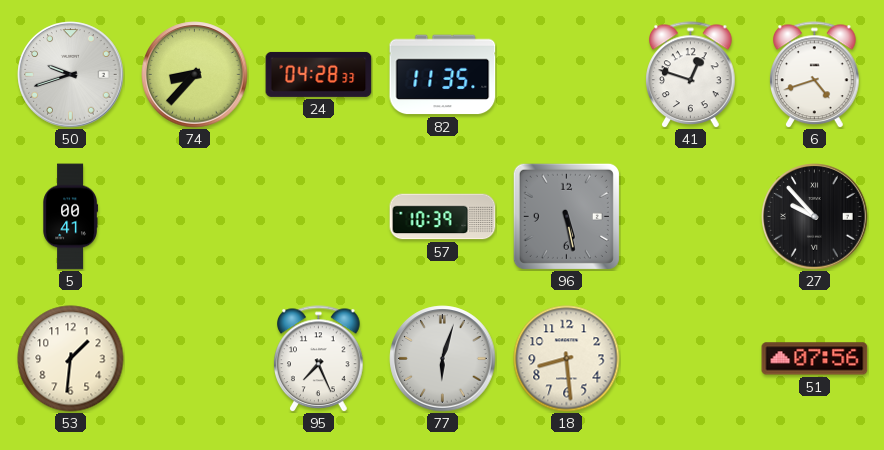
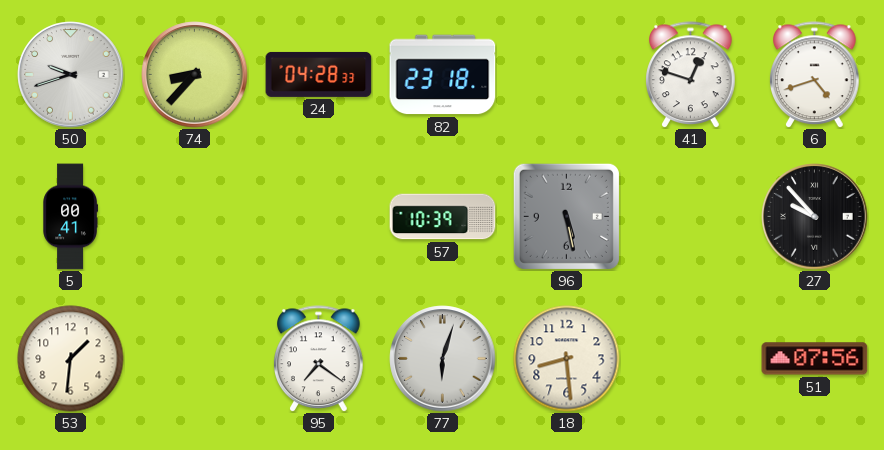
82: 11:35 -> 23:18 (443, 75)
95: 7:26 -> 7:21 (319, 359)
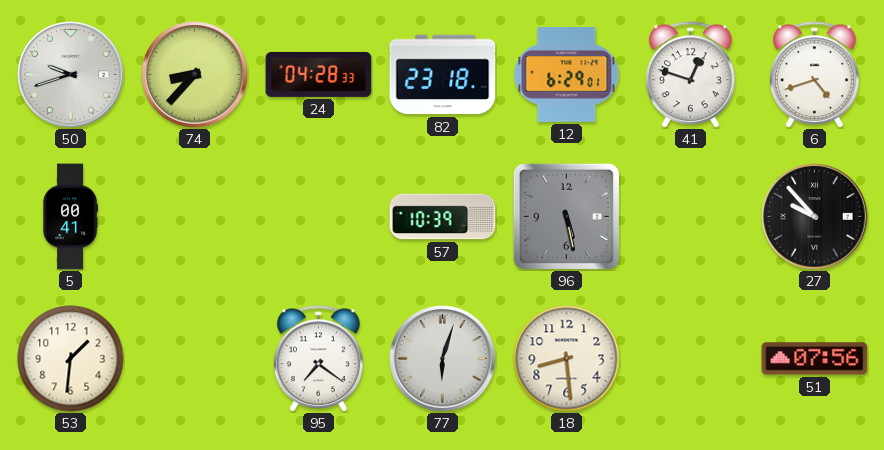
12: none -> 6:29 (567, 74)
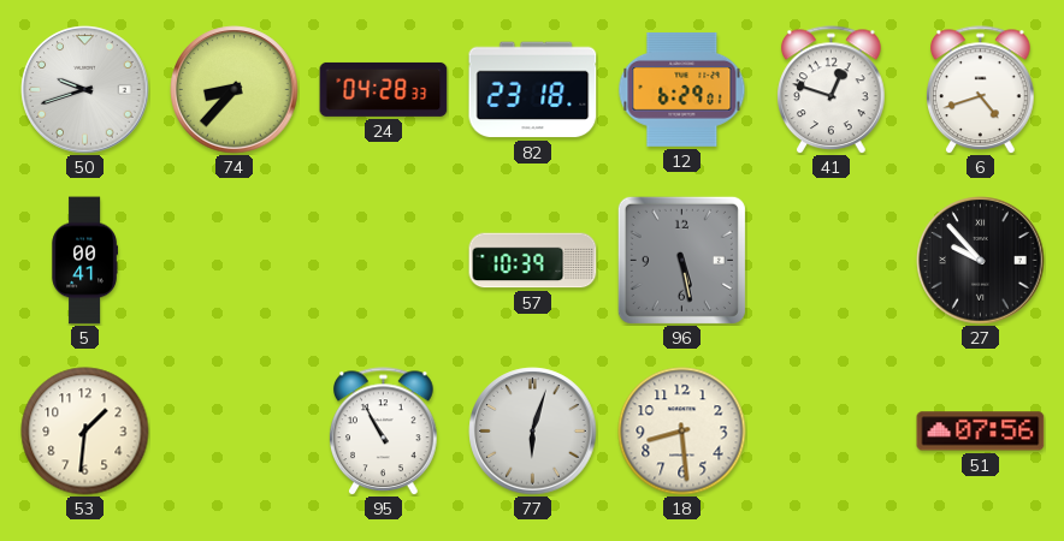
95: 7:21 -> 10:55 (384, 432)
